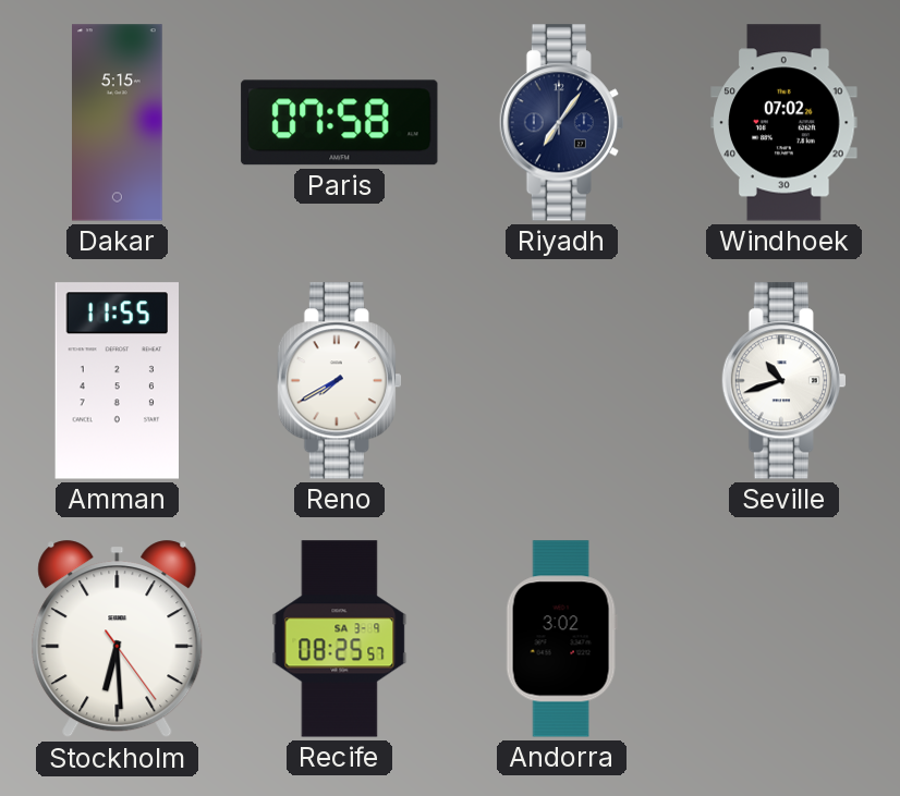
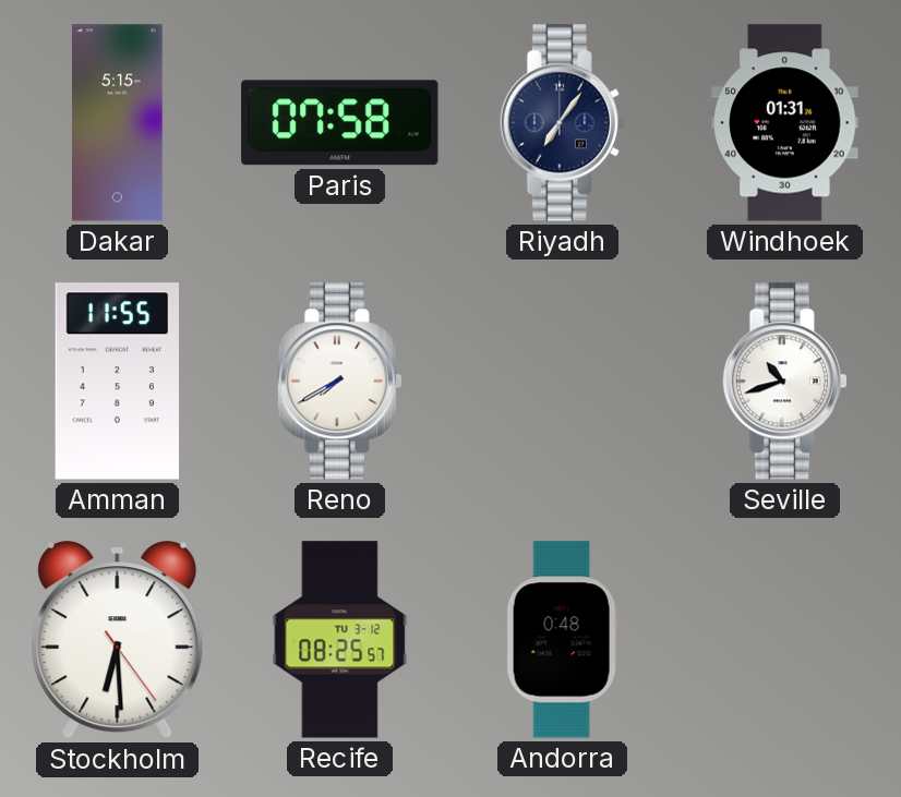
Windhoek: 07:02 -> 01:31 (785, 123)
Recife date: SA 3-9 -> TU 3-12 (340, 640)
Andorra: 3:02 -> 0:48 (562, 640)
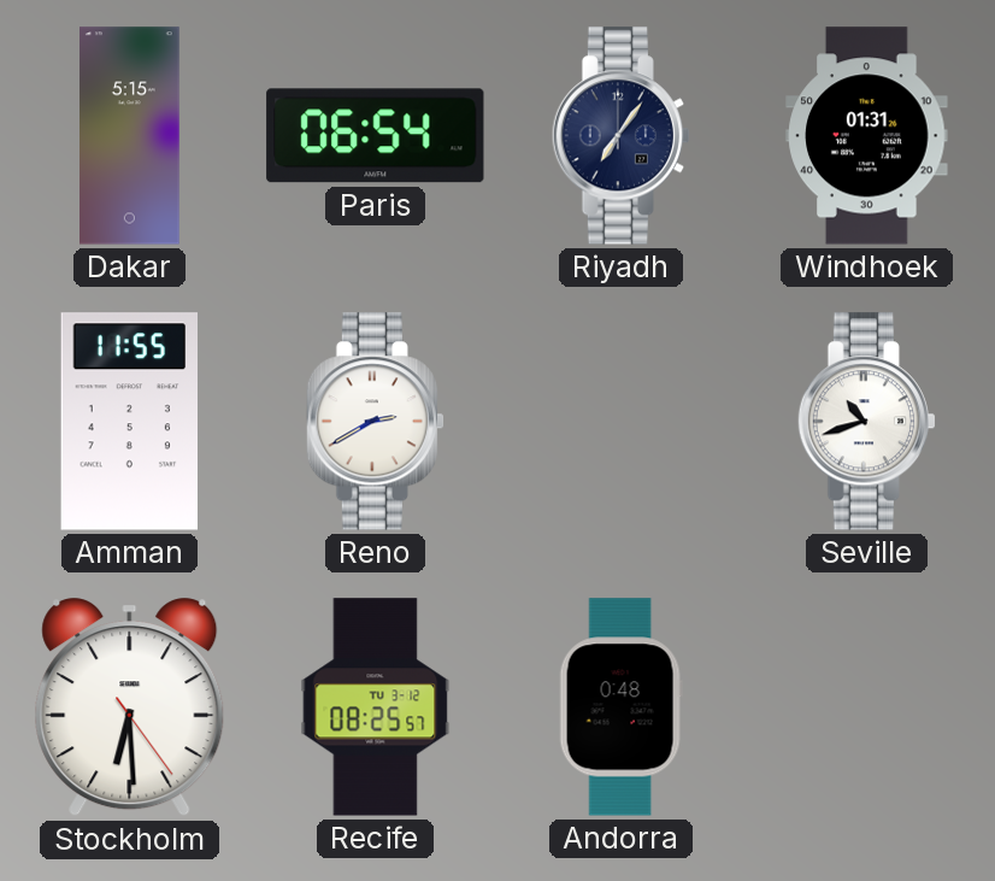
Paris: 07:58 -> 06:54 (376, 136)
Reno: 7:40 -> 2:40 (375, 422)
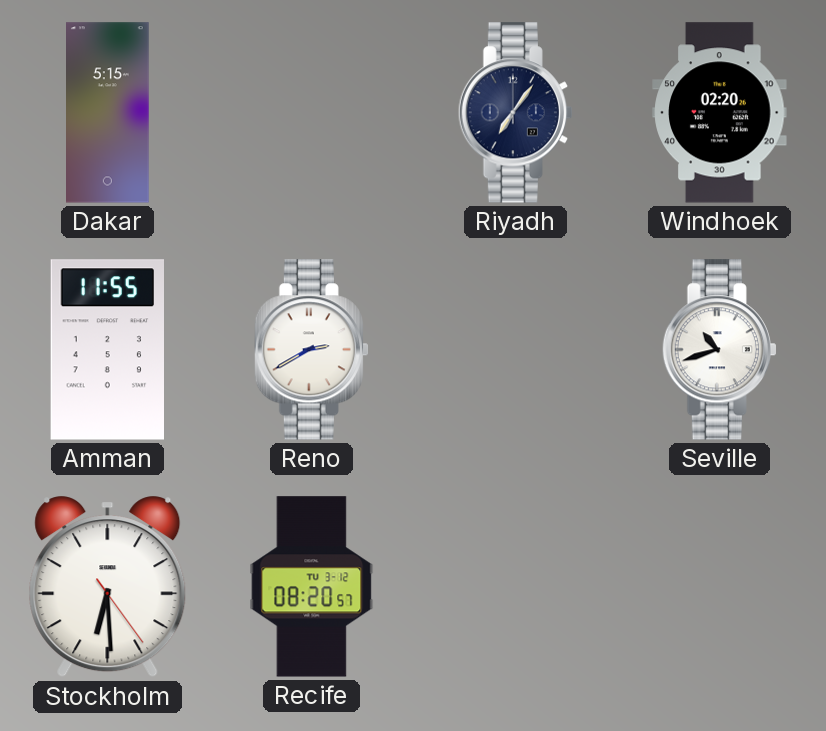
Paris: 06:54 -> none (376, 136)
Windhoek: 01:31 -> 02:20 (720, 113)
Recife: 08:25 -> 08:20 (312, 587)
Andorra: 0:48 -> none (620, 707)
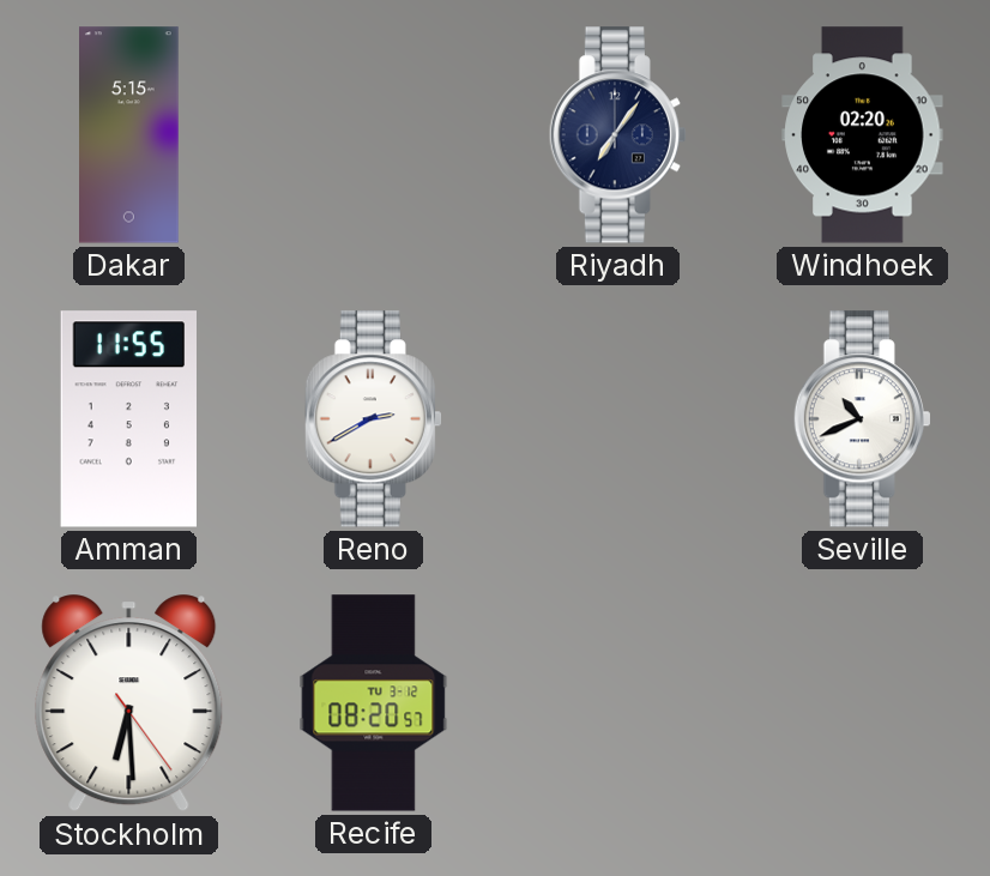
Seville: 10:42 -> 10:41 (862, 419)
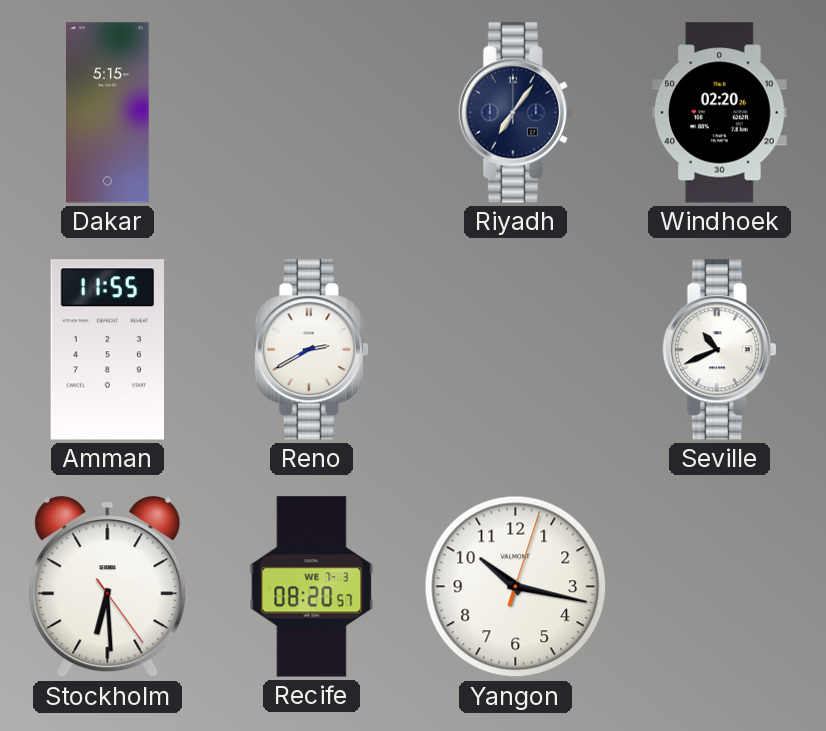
Recife date: TU 3-12 -> WE 7-3 (312, 587)
Yangon: none -> 10:17 (516, 587)
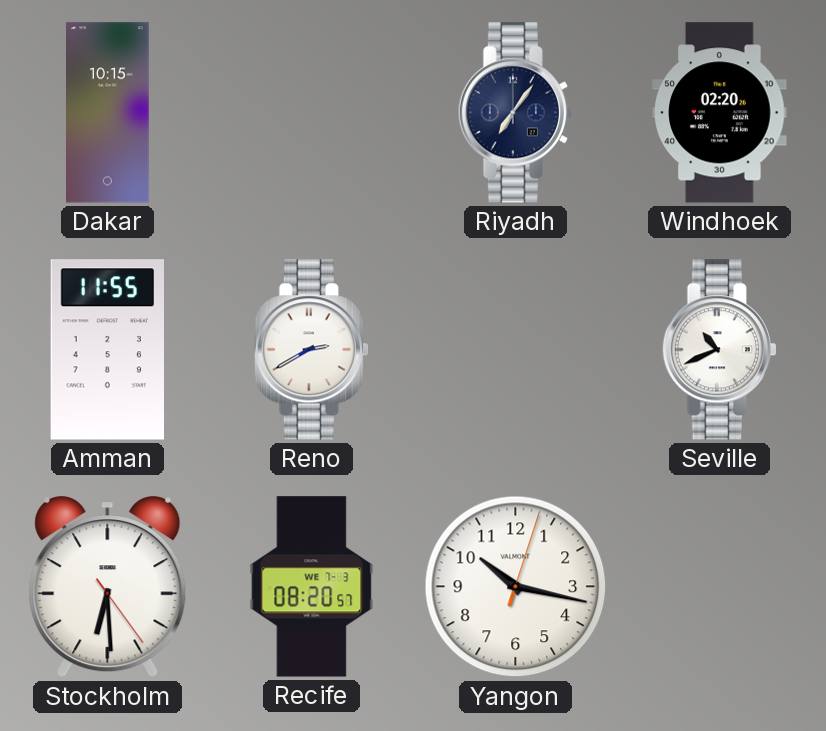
Dakar: 5:15 -> 10:15 (108, 113)
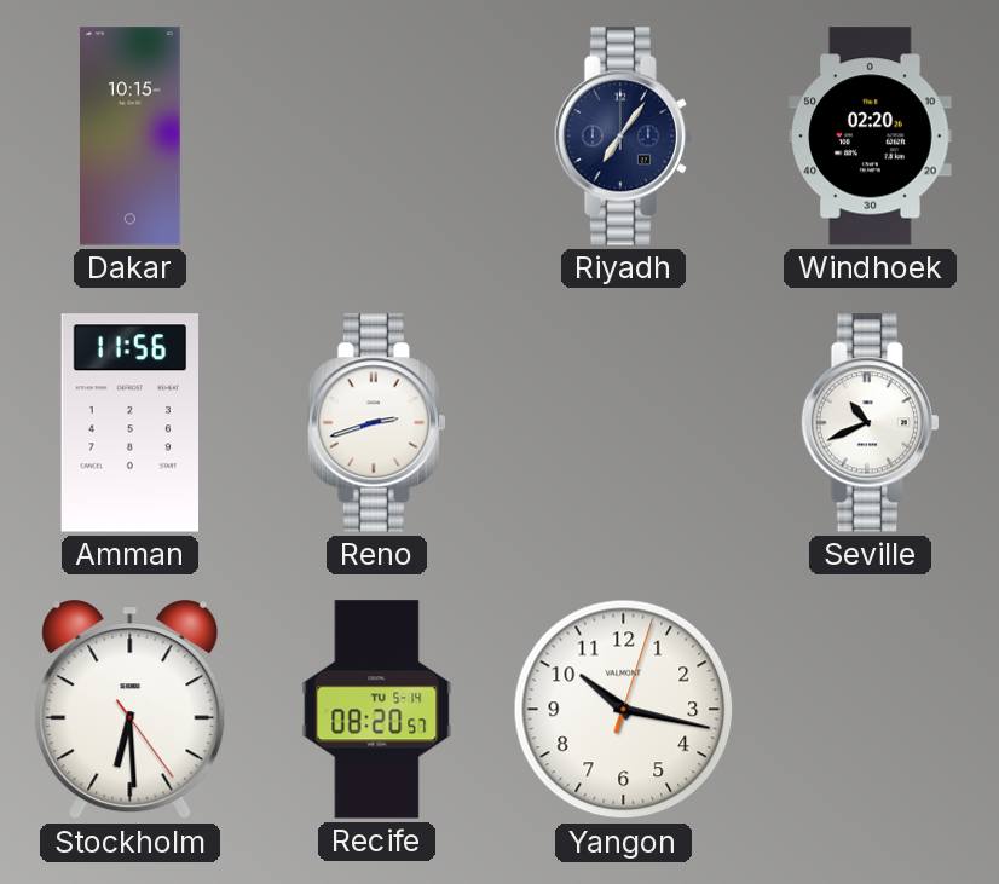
Amman: 11:55 -> 11:56 (129, 423)
Reno: 2:40 -> 2:42 (376, 423)
Recife date: WE 7-3 -> TU 5-14 (377, 710)
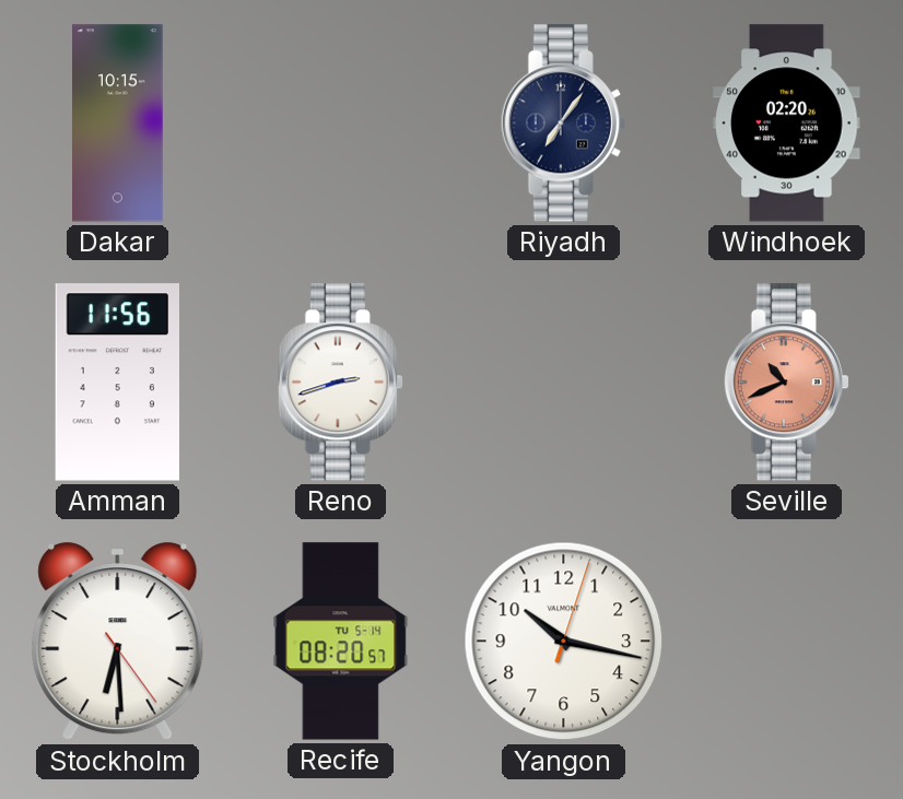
Seville dial: white -> salmon (786, 383)
